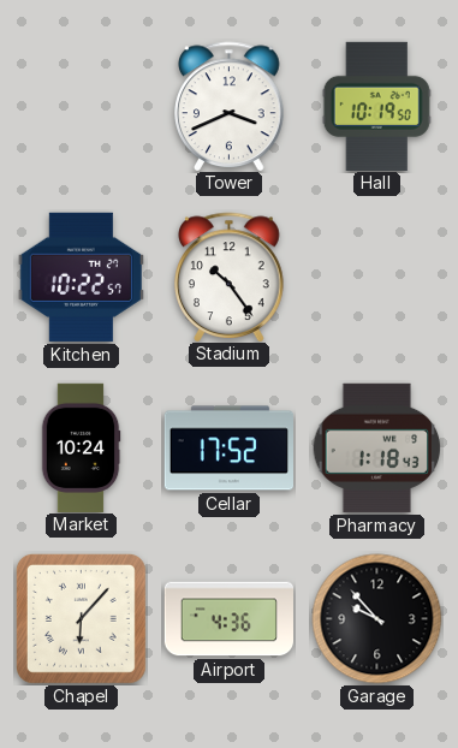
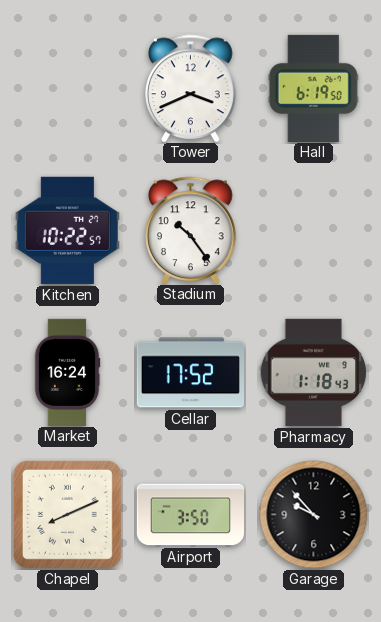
Hall: 10:19 -> 6:19 (313, 88)
Market: 10:24 -> 16:24 (67, 372)
Chapel: 6:07 -> 8:11 (67, 514)
Airport: 4:36 -> 3:50 (190, 515)
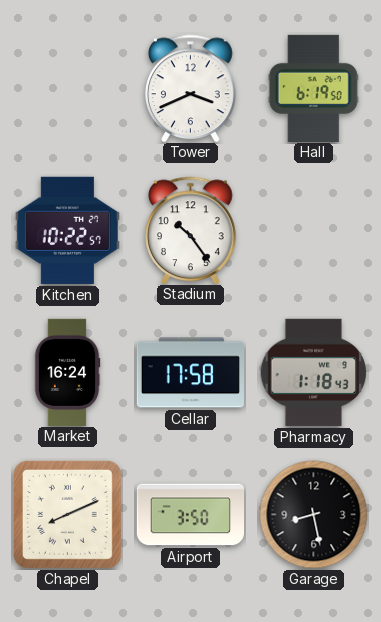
Cellar: 17:52 -> 17:58 (190, 373)
Garage: 9:53 -> 8:28 (314, 515)
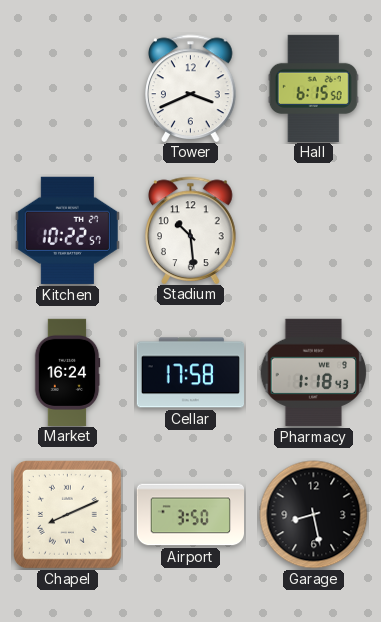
Hall: 6:19 -> 6:15 (313, 88)
Stadium: 10:24 -> 10:29 (191, 230)
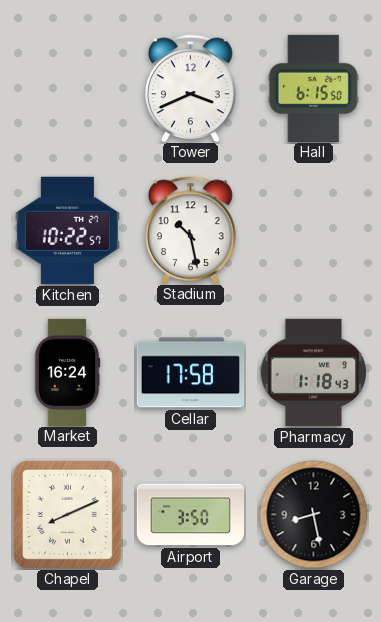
Stadium: 10:29 -> 10:28 (191, 230)
